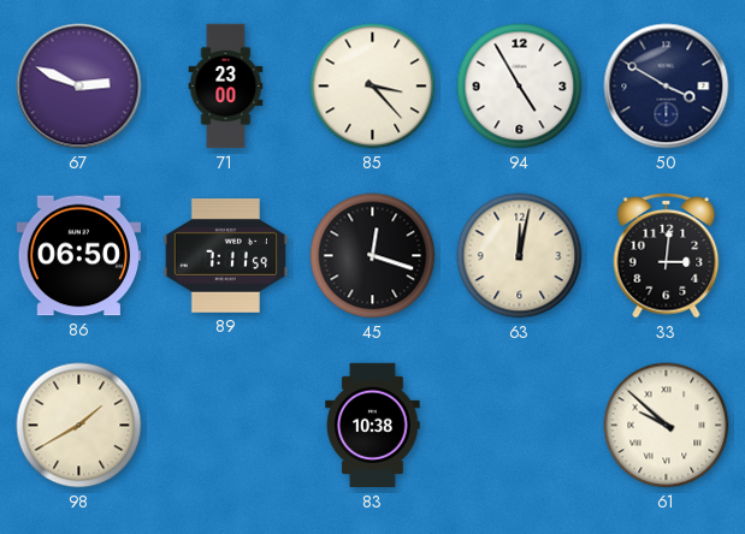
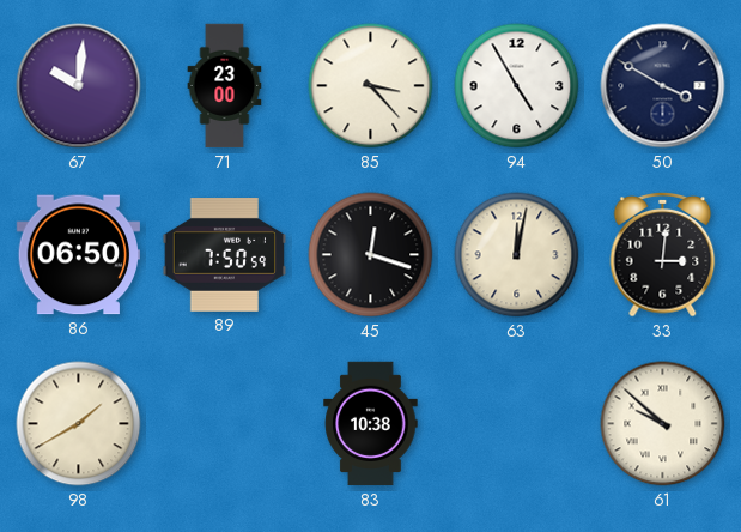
67: 2:49 -> 10:01 (79, 86)
89: 7:11 -> 7:50 (224, 255)
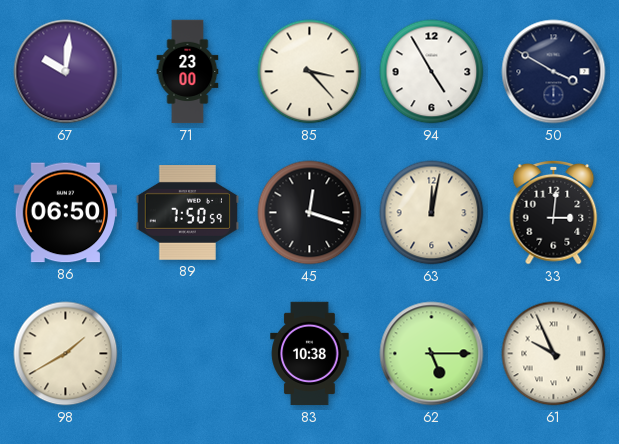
62: none -> 5:15 (432, 354)
61: 9:52 -> 9:56 (554, 354)
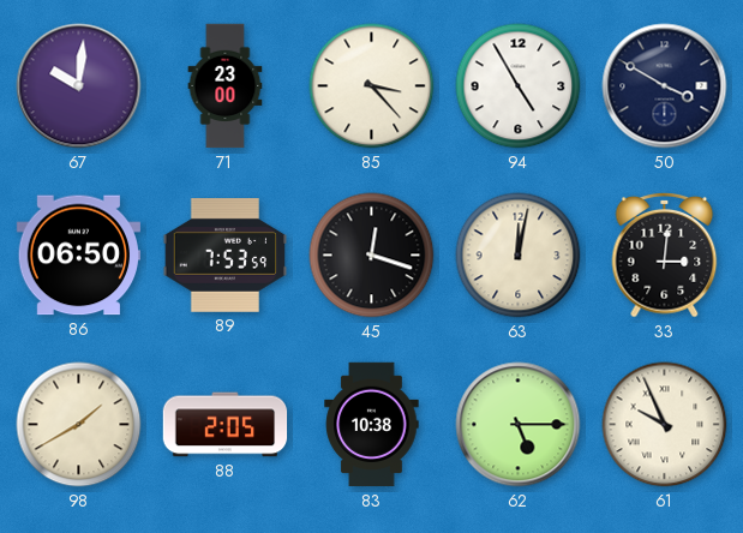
89: 7:50 -> 7:53 (224, 256)
88: none -> 2:05 (226, 425)
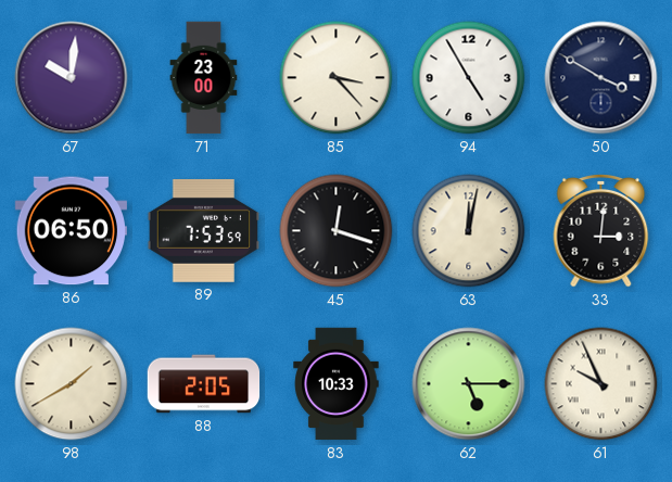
83: 10:38 -> 10:33 (337, 384)
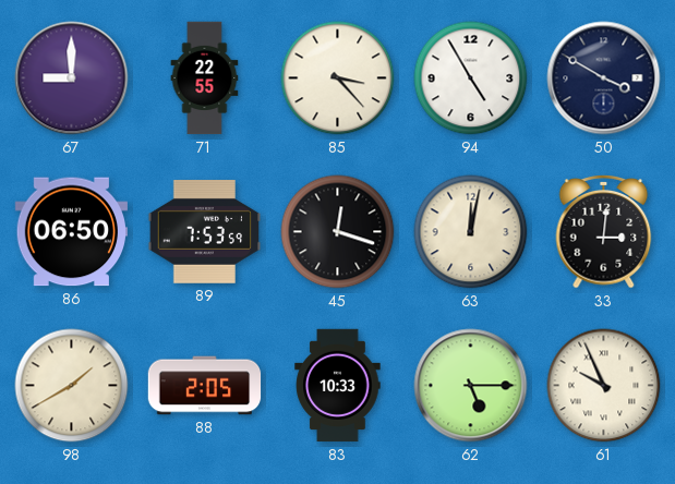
67: 10:01 -> 9:00 (72, 78)
71: 23:00 -> 22:55 (205, 78)
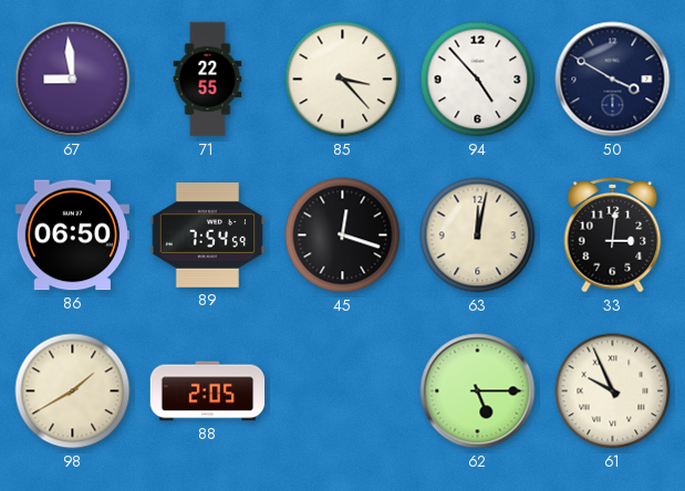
67: 9:00 -> 8:59 (73, 80)
94: 4:55 -> 4:53 (478, 80)
89: 7:53 -> 7:54 (207, 236)
83: 10:33 -> none (338, 386)
